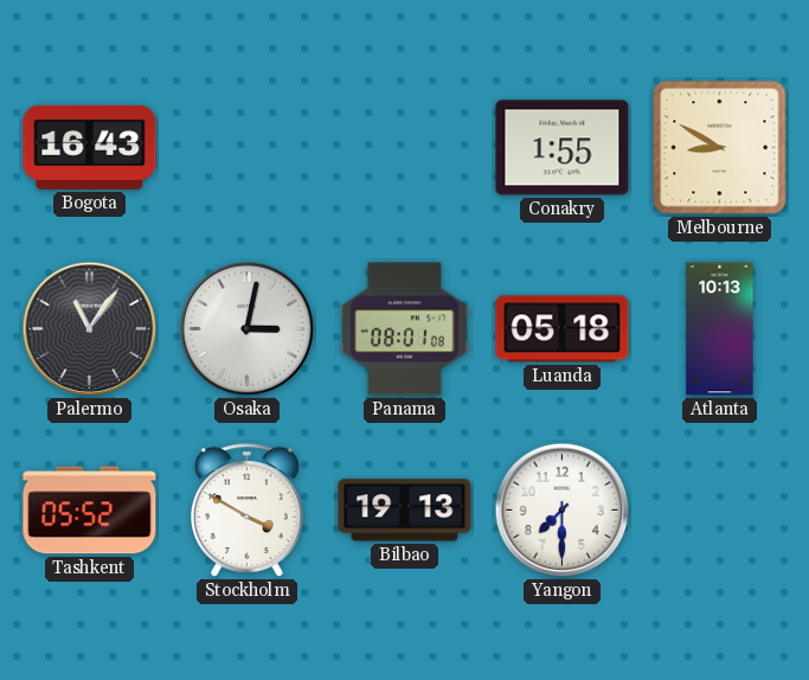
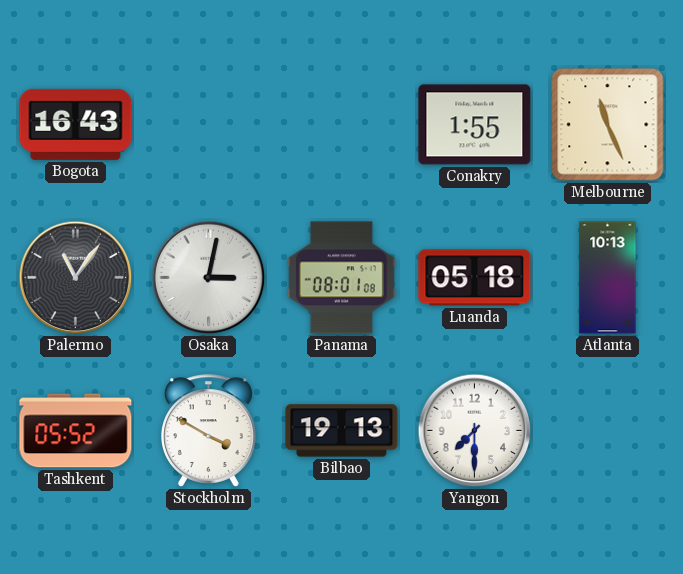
Melbourne: 8:50 -> 11:26 (608, 125)
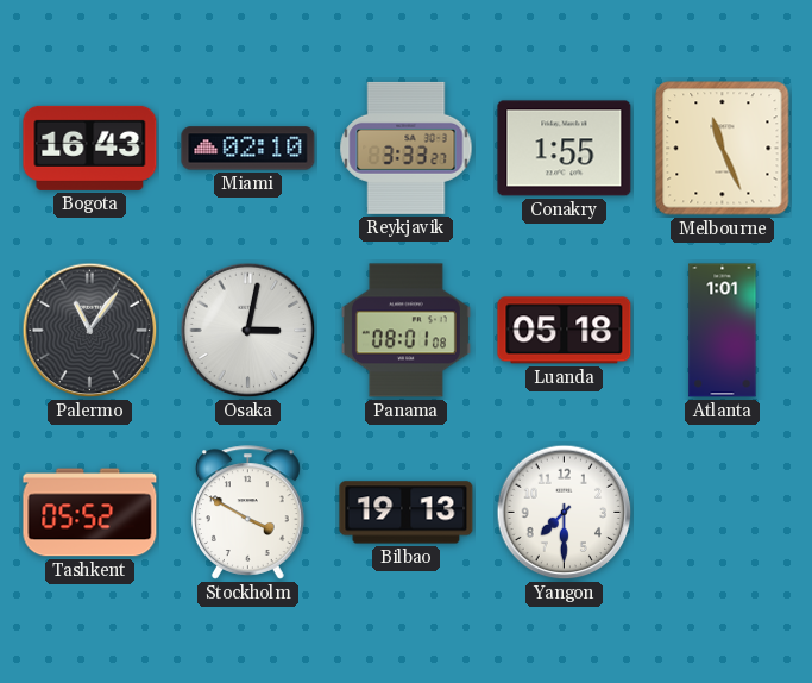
Miami: none -> 02:10 (248, 149)
Reykjavik: none -> 3:33 (407, 148)
Atlanta: 10:13 -> 1:01 (723, 331)
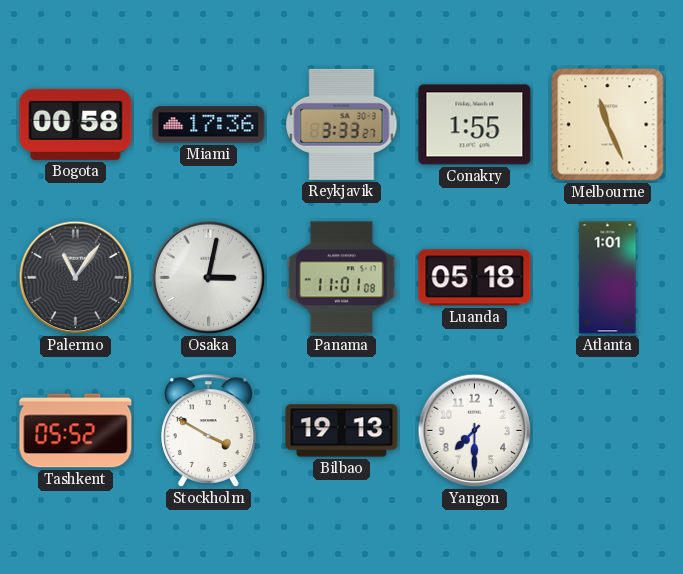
Bogota: 16:43 -> 00:58 (76, 124)
Miami: 02:10 -> 17:36 (209, 125)
Panama: 08:01 -> 11:01 (341, 278)
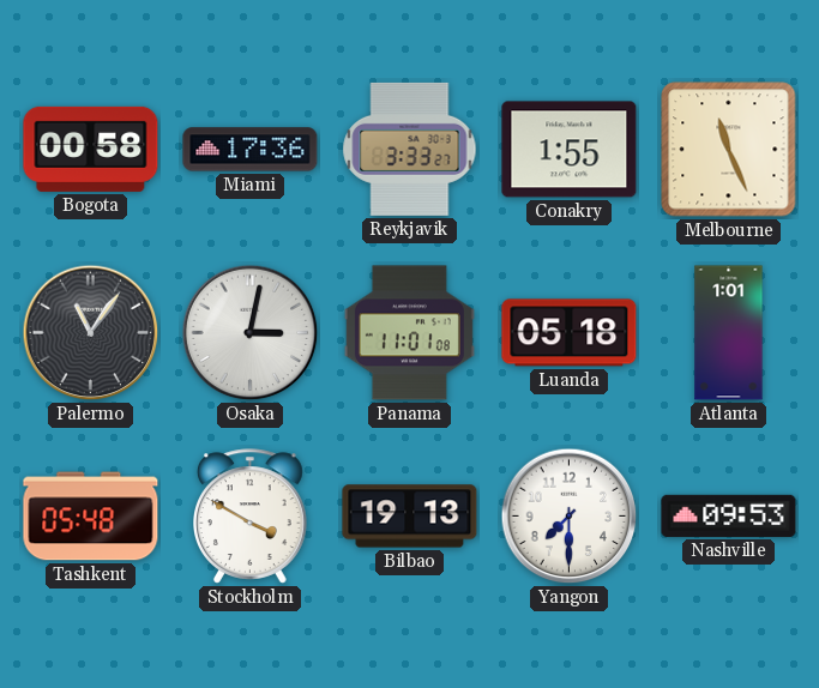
Tashkent: 05:52 -> 05:48 (91, 517)
Nashville: none -> 09:53 (729, 515)
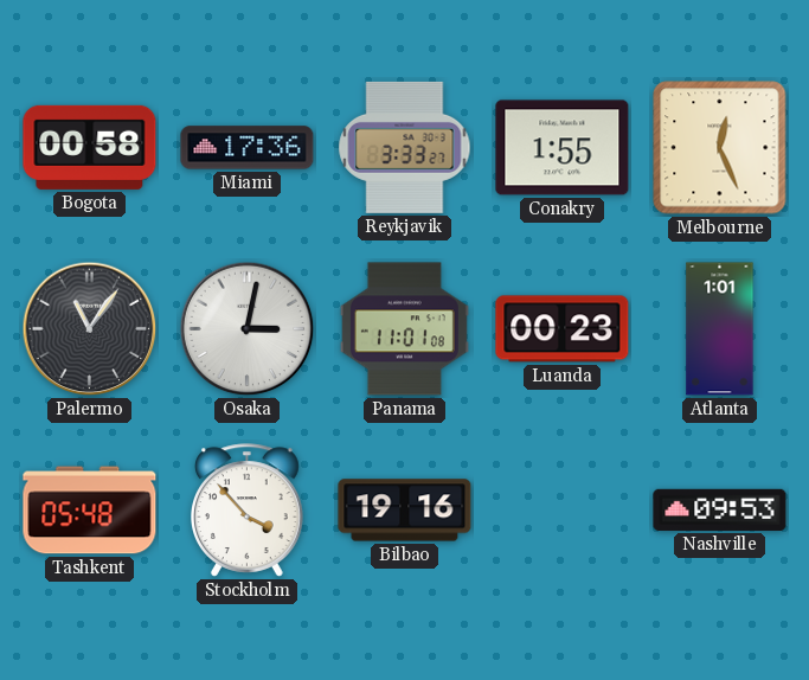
Melbourne: 11:26 -> 12:26 (720, 148)
Luanda: 05:18 -> 00:23 (563, 329)
Stockholm: 3:50 -> 3:53 (248, 511)
Bilbao: 19:13 -> 19:16 (405, 511)
Yangon: 7:30 -> none (570, 517)
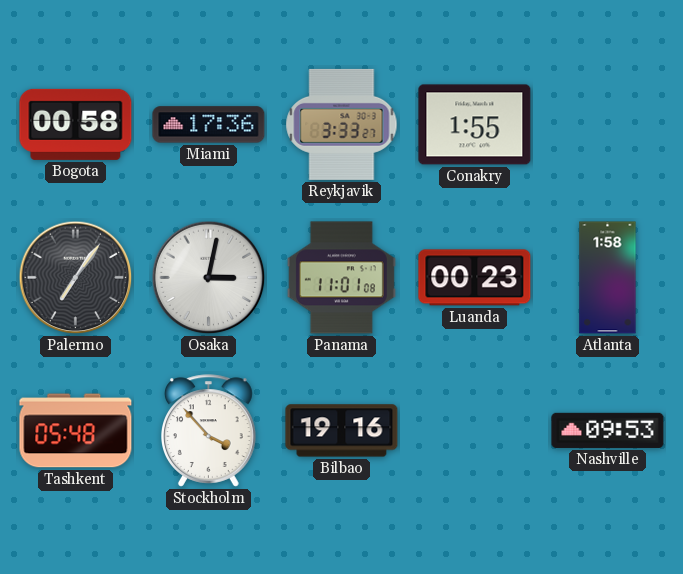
Melbourne: 12:26 -> none (720, 148)
Palermo: 11:06 -> 7:06 (76, 278)
Atlanta: 1:01 -> 1:58 (608, 278)
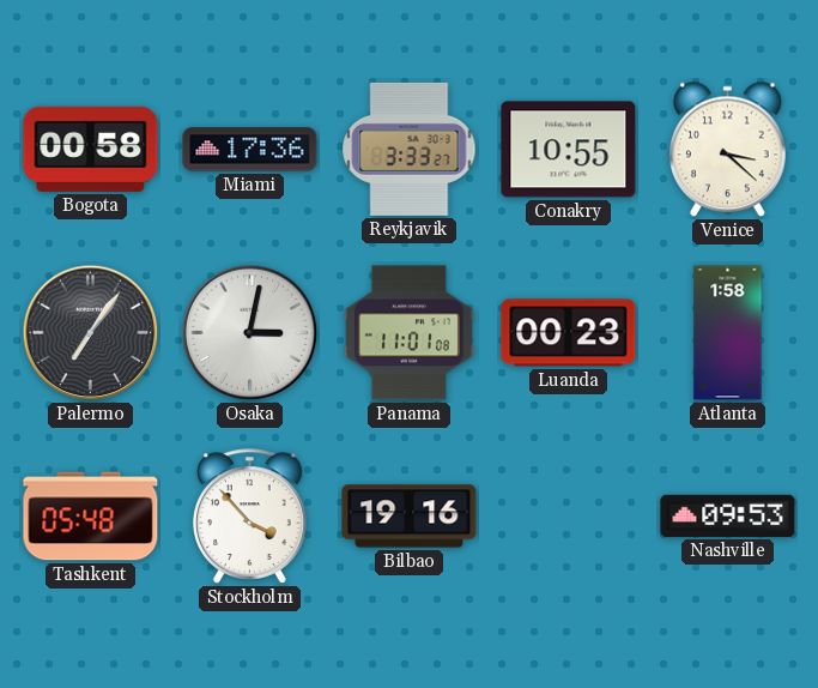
Conakry: 1:55 -> 10:55 (569, 150)
Venice: none -> 3:22 (728, 150)
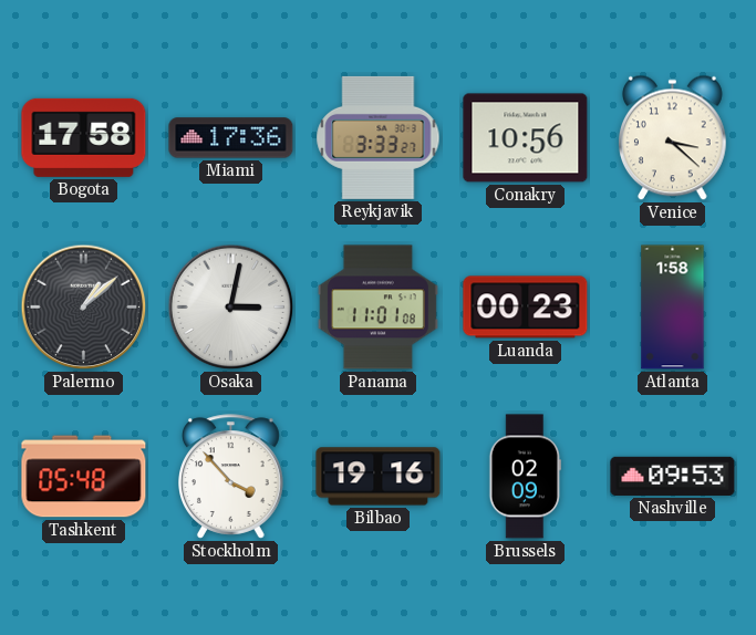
Bogota: 00:58 -> 17:58 (84, 137)
Conakry: 10:55 -> 10:56 (526, 138)
Palermo: 7:06 -> 1:08 (84, 308)
Brussels: none -> 02:09 (525, 477)
